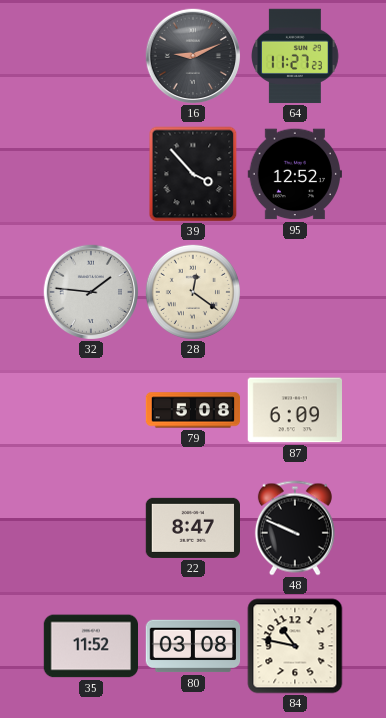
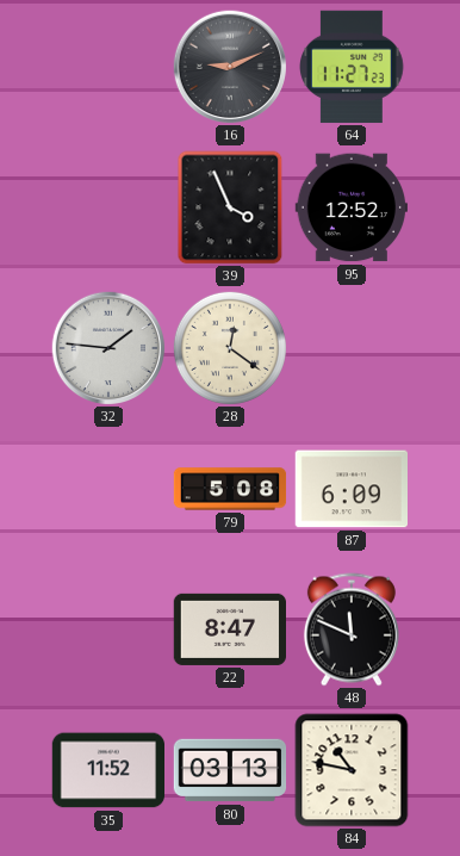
39: 3:53 -> 3:56 (230, 207)
48: 9:49 -> 11:49 (352, 629)
80: 03:08 -> 03:13 (230, 770)
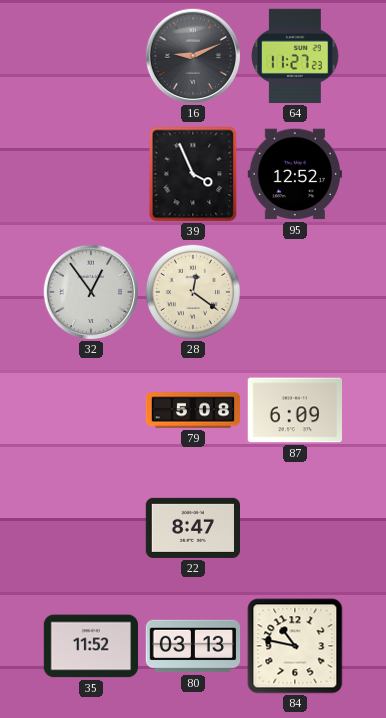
32: 1:46 -> 12:54 (90, 291)
48: 11:49 -> none (352, 629)
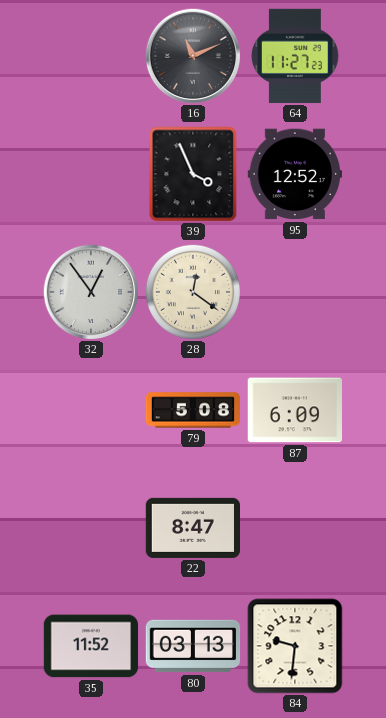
16: 9:11 -> 11:11 (192, 55)
84: 10:47 -> 9:31 (295, 646)
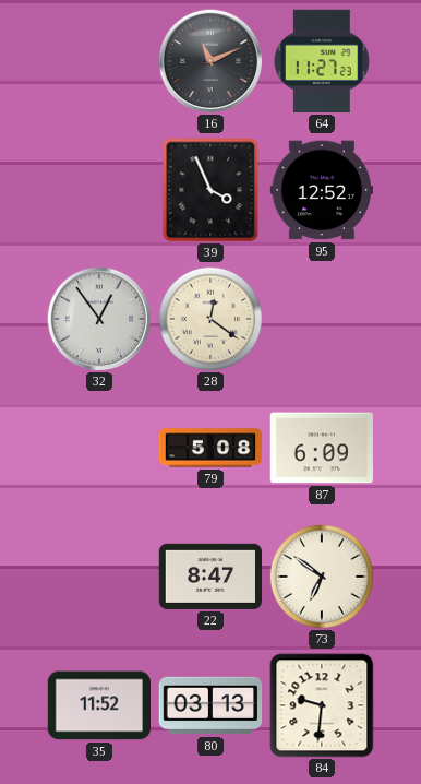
73: none -> 6:51 (322, 577)
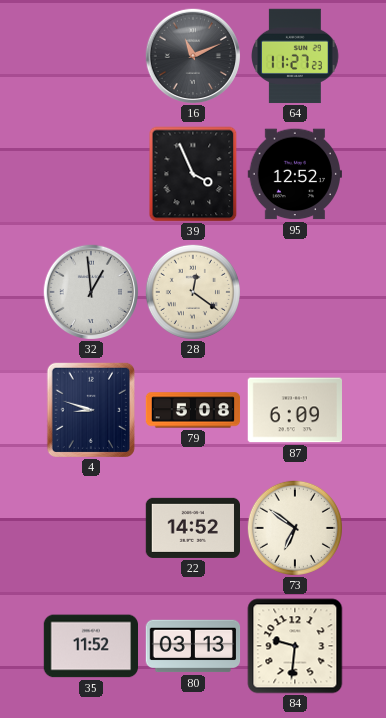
32: 12:54 -> 12:59 (90, 291)
4: none -> 8:48 (91, 409)
22: 8:47 -> 14:52 (192, 528)
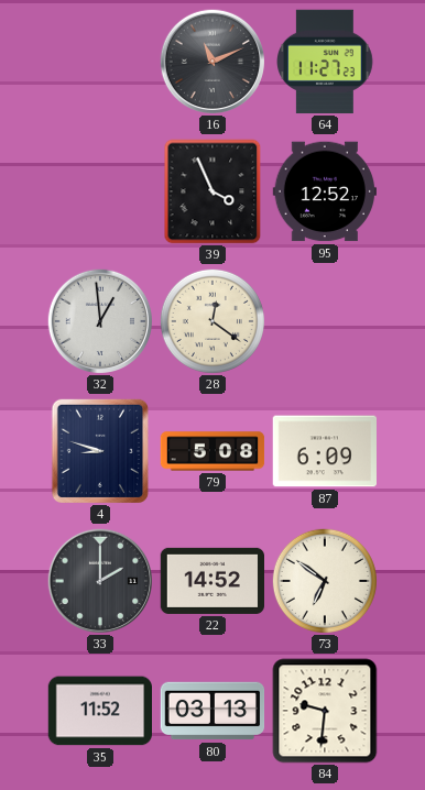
33: none -> 2:00 (99, 580)
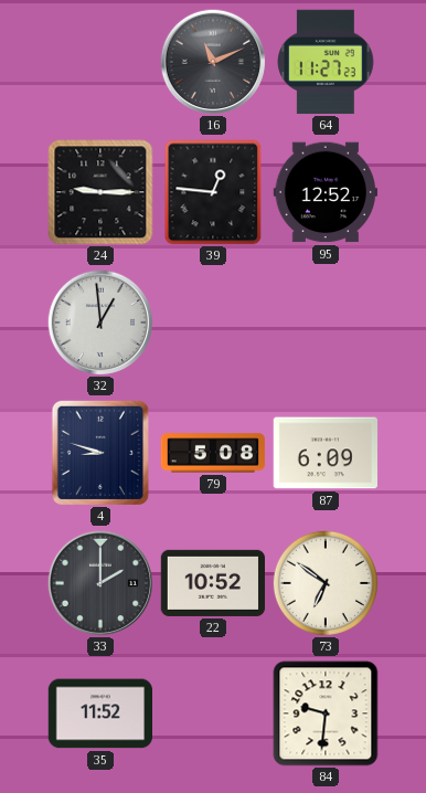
24: none -> 9:15 (100, 192)
39: 3:56 -> 12:46 (213, 192)
28: 12:21 -> none (212, 321)
22: 14:52 -> 10:52 (212, 583)
80: 03:13 -> none (212, 711)
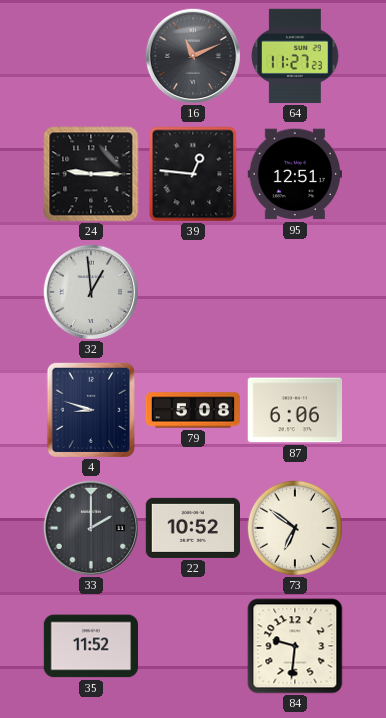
95: 12:52 -> 12:51 (294, 174)
87: 6:09 -> 6:06 (294, 410)
